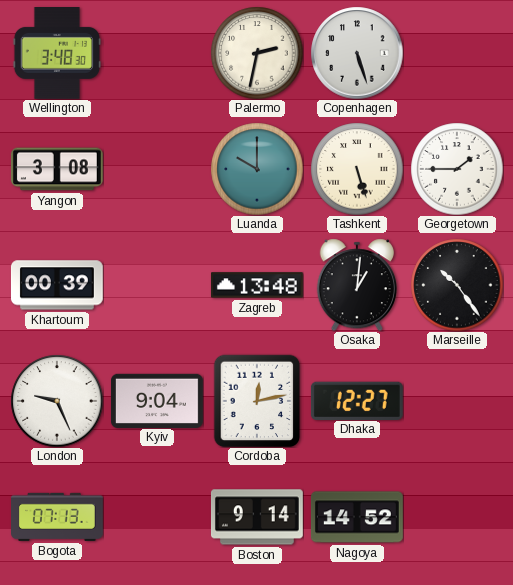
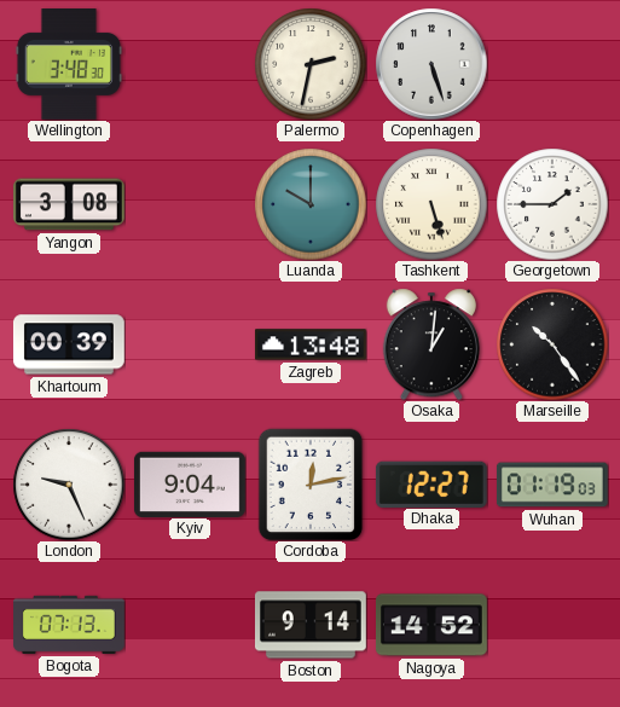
Wuhan: none -> 01:19 (552, 485)
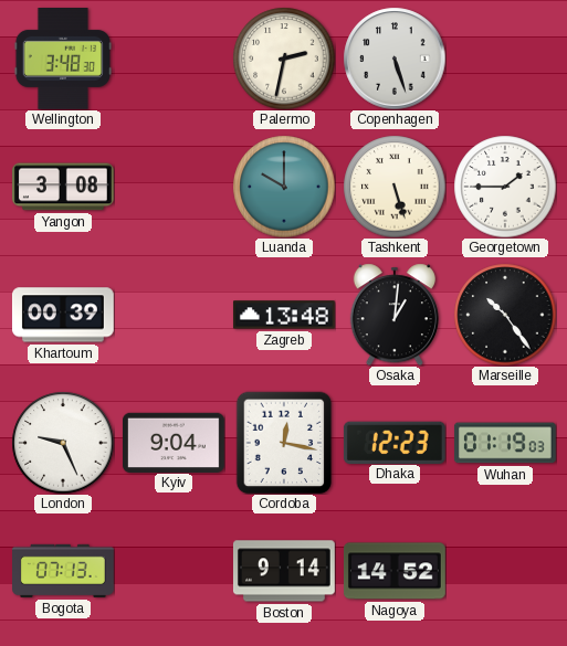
Cordoba: 12:13 -> 12:17 (284, 443)
Dhaka: 12:27 -> 12:23 (395, 442)
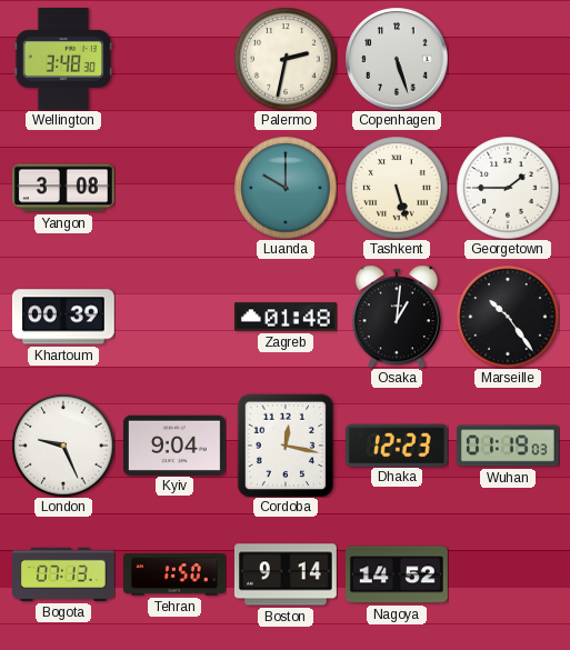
Zagreb: 13:48 -> 01:48 (286, 317)
Tehran: none -> 1:50 (176, 574)
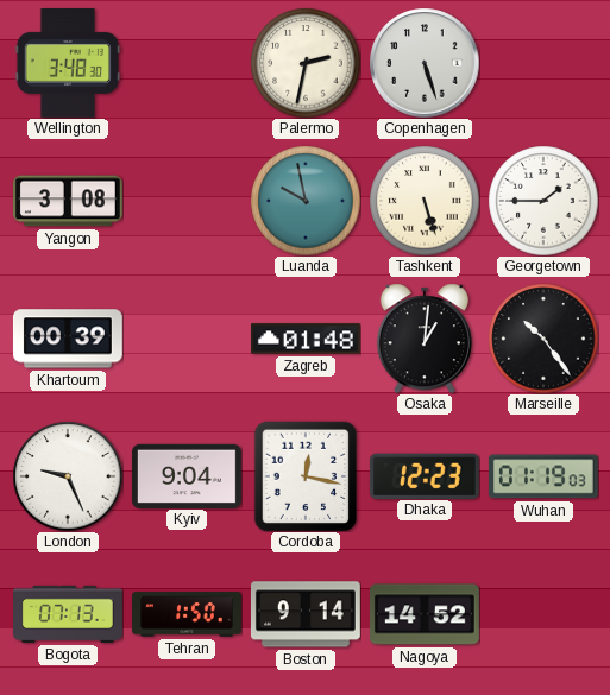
Luanda: 10:00 -> 9:58 (306, 201)
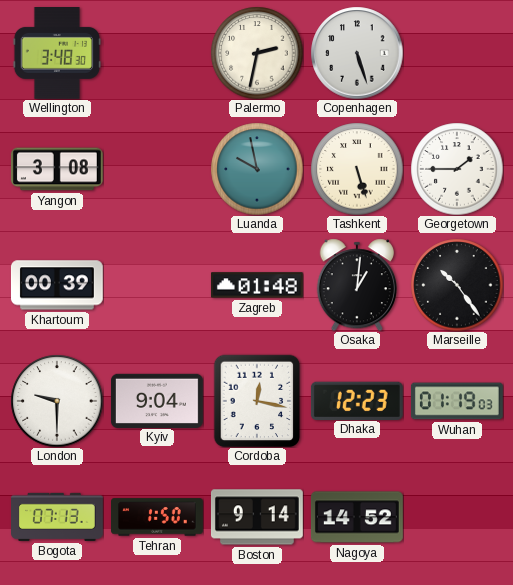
London: 9:26 -> 9:30 (57, 401)
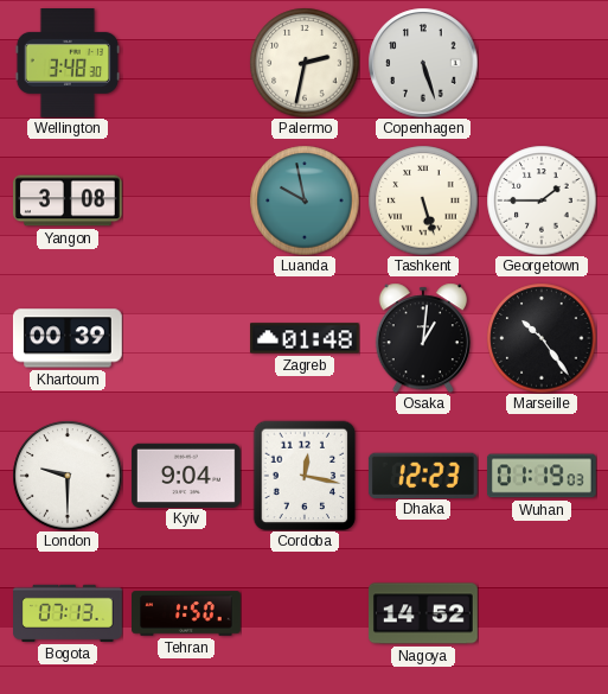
Boston: 9:14 -> none (257, 517)
